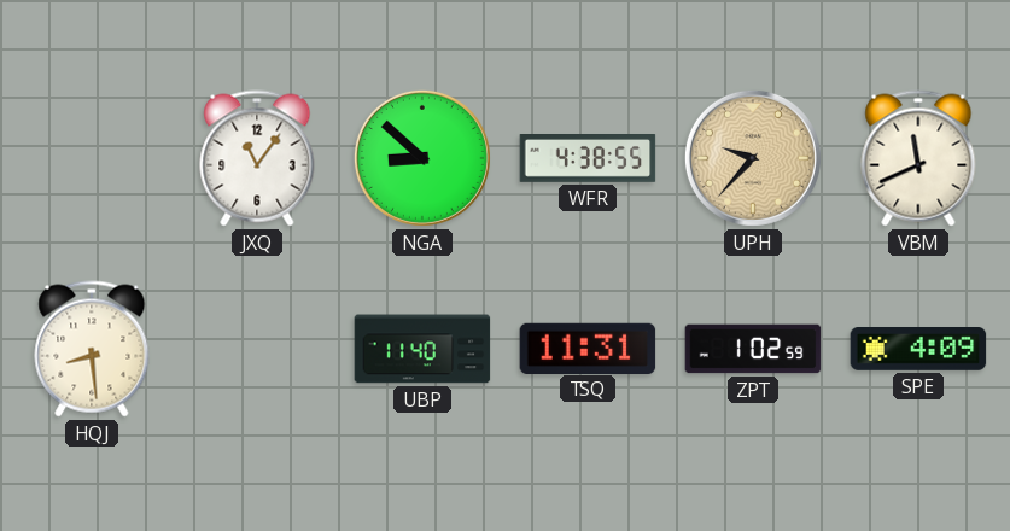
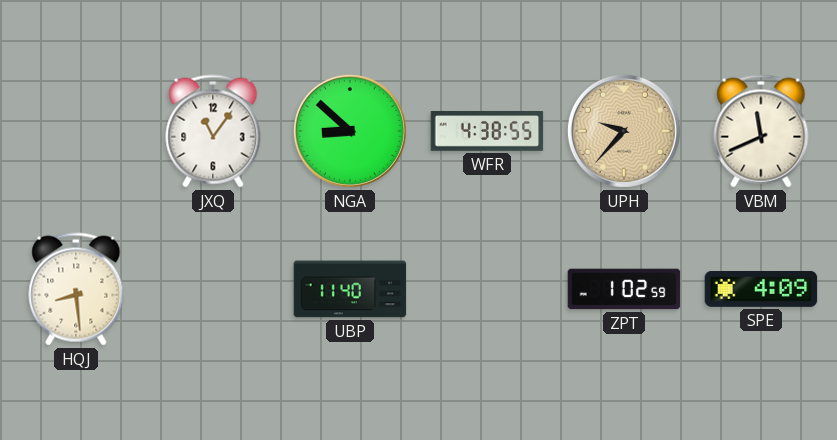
TSQ: 11:31 -> none (588, 348)
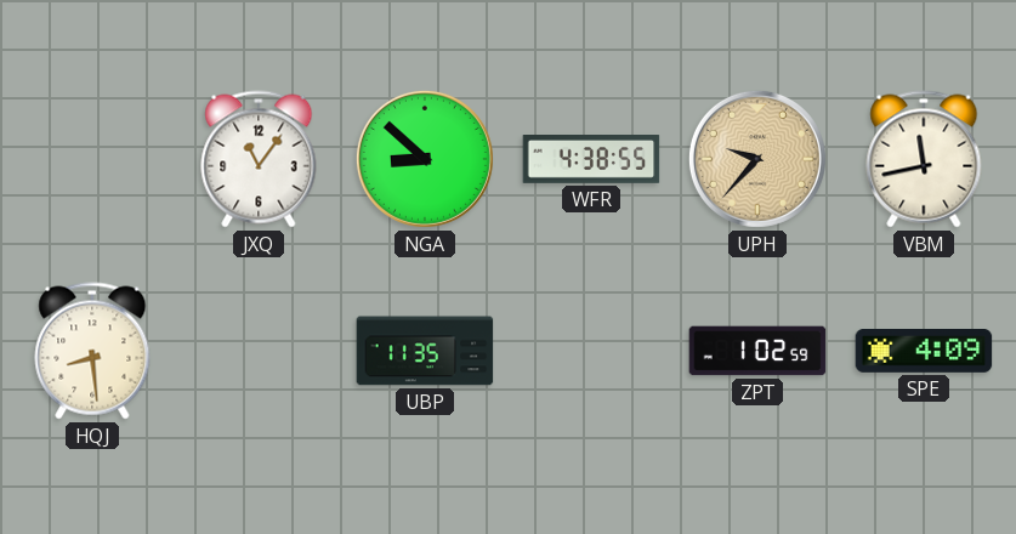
VBM: 11:41 -> 11:43 (924, 159)
UBP: 11:40 -> 11:35 (425, 351)
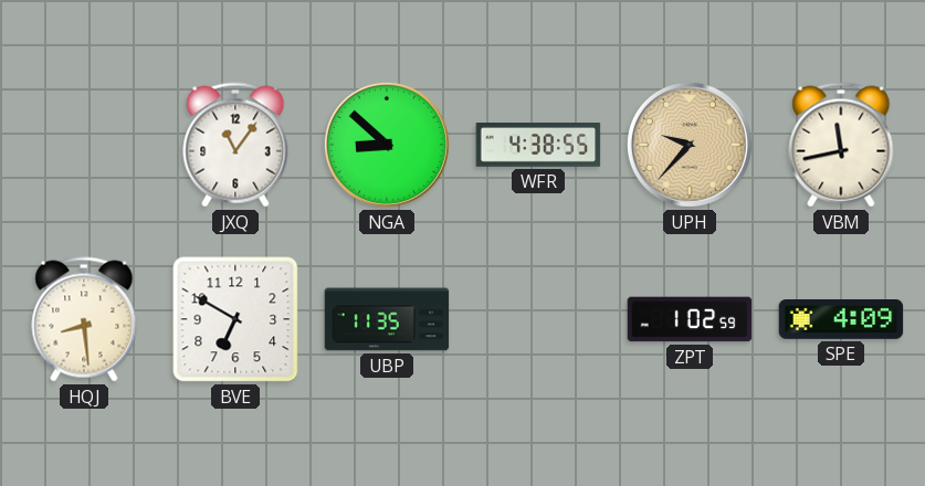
BVE: none -> 6:50 (235, 319)
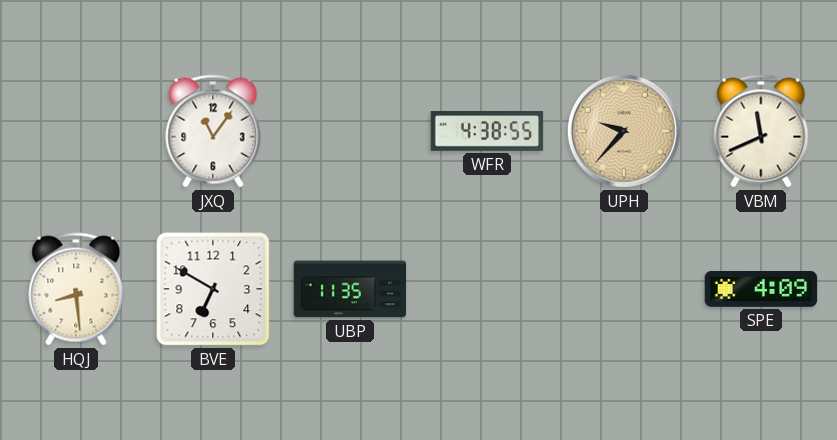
NGA: 8:52 -> none (387, 145)
VBM: 11:43 -> 11:41 (761, 131)
ZPT: 1:02 -> none (690, 319)
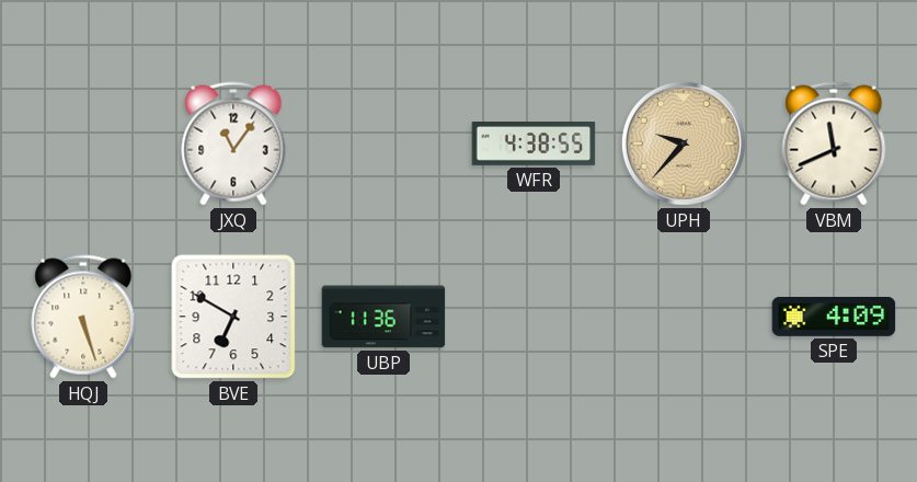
HQJ: 8:29 -> 5:27 (83, 317)
UBP: 11:35 -> 11:36 (383, 317)
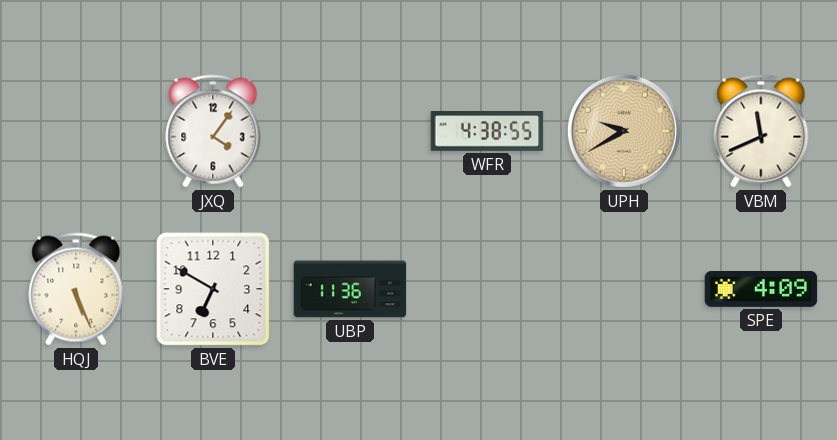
JXQ: 11:06 -> 4:06 (213, 131)
UPH: 9:37 -> 9:40 (624, 131)
HQJ: 5:27 -> 5:26 (76, 289)
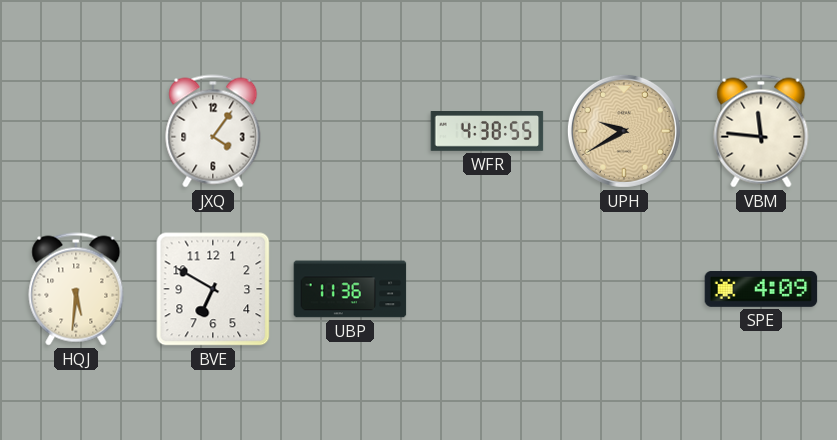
VBM: 11:41 -> 11:46 (761, 131)
HQJ: 5:26 -> 5:31 (76, 289)
